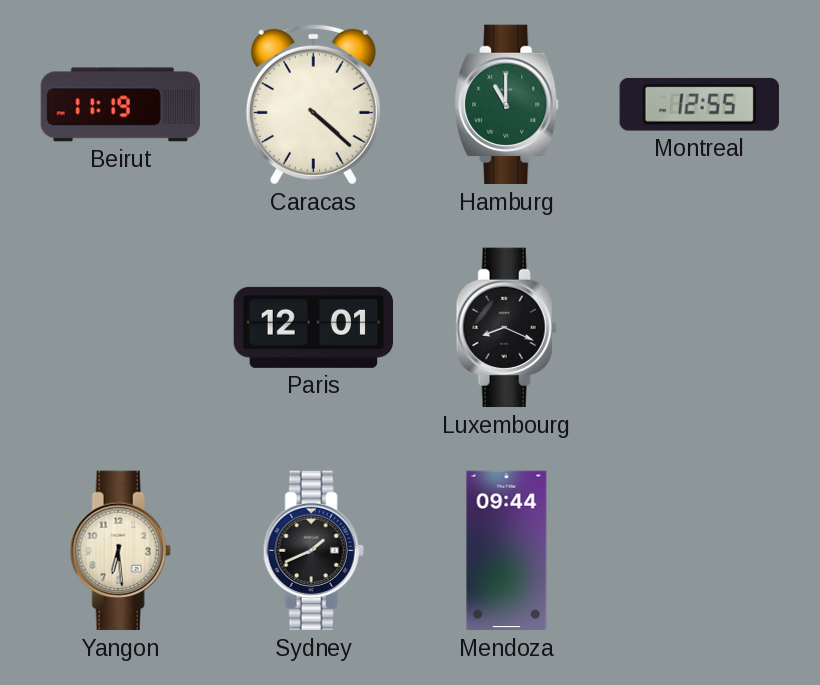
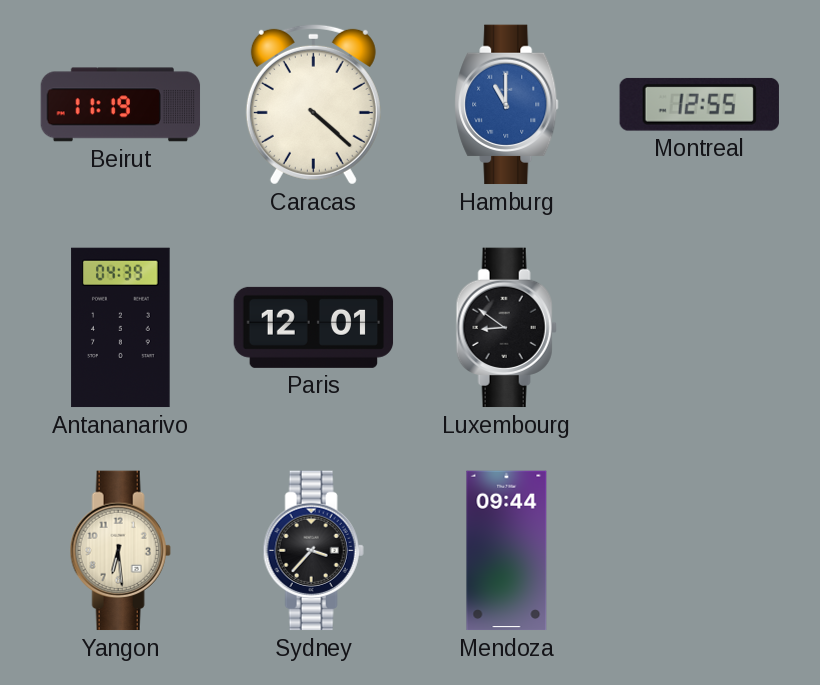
Hamburg dial: green -> blue (507, 105)
Antananarivo: none -> 04:39 (121, 328)
Luxembourg: 8:19 -> 8:51 (506, 328)
Sydney: 1:41 -> 3:37 (313, 551)
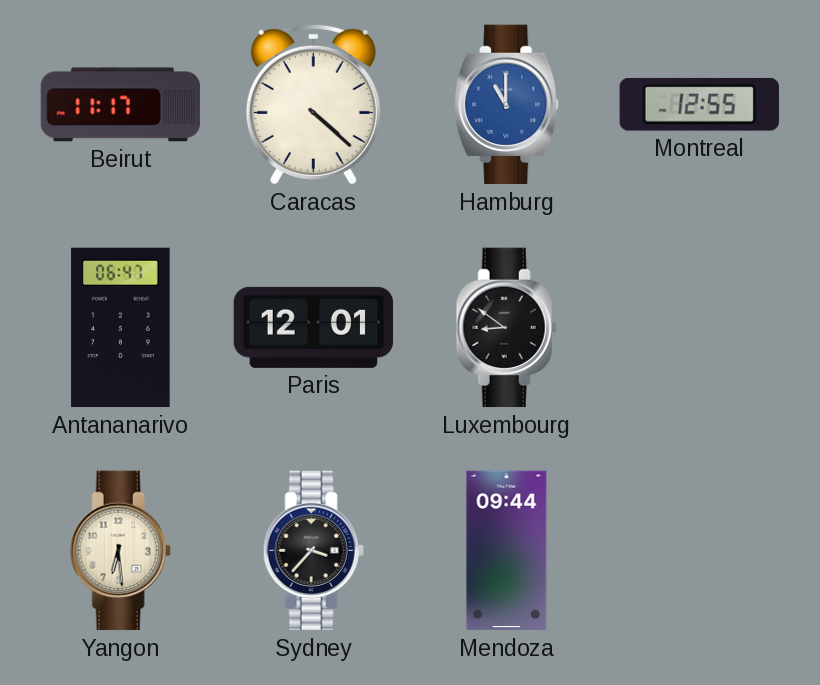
Beirut: 11:19 -> 11:17 (121, 105)
Antananarivo: 04:39 -> 06:47 (121, 328)
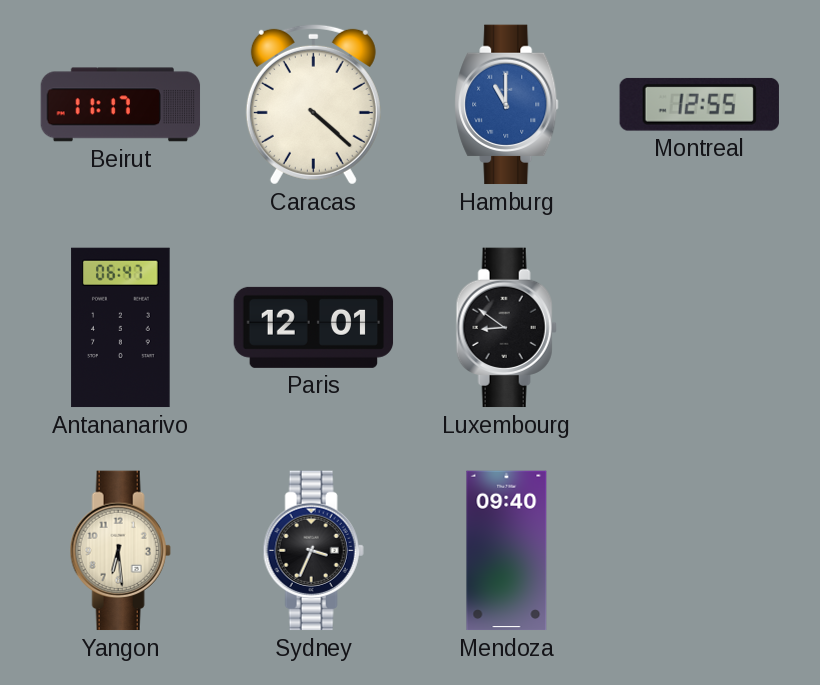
Sydney: 3:37 -> 3:34 (313, 551)
Mendoza: 09:44 -> 09:40 (507, 551)
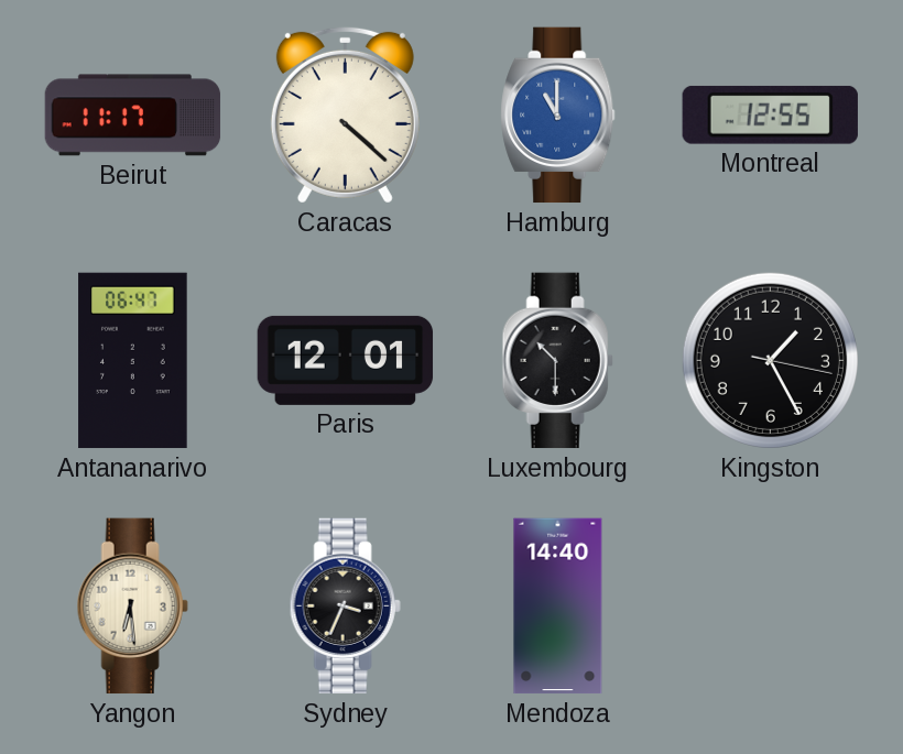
Luxembourg: 8:51 -> 10:30 (557, 361)
Kingston: none -> 1:25 (770, 360)
Mendoza: 09:40 -> 14:40 (558, 607)
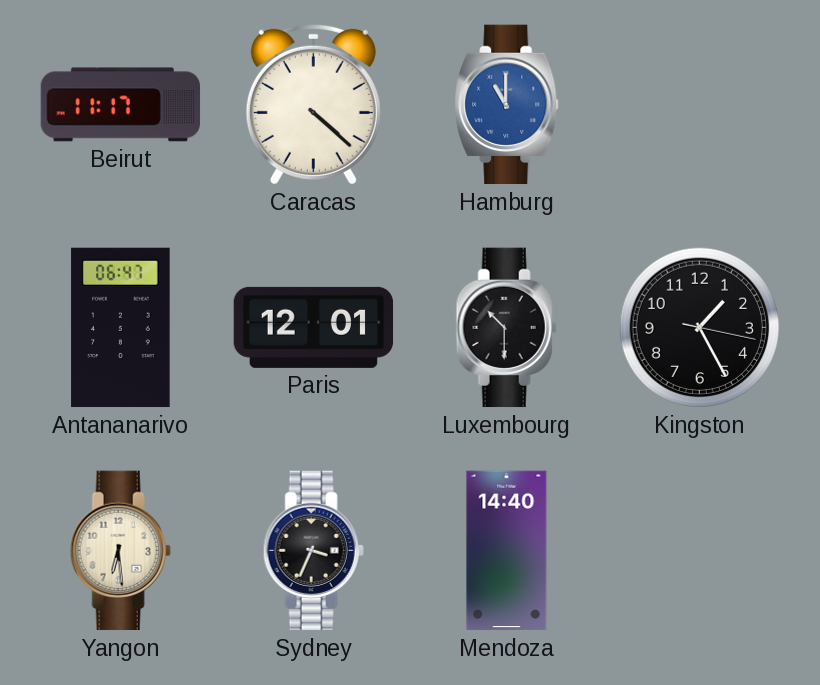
Montreal: 12:55 -> none (770, 114)
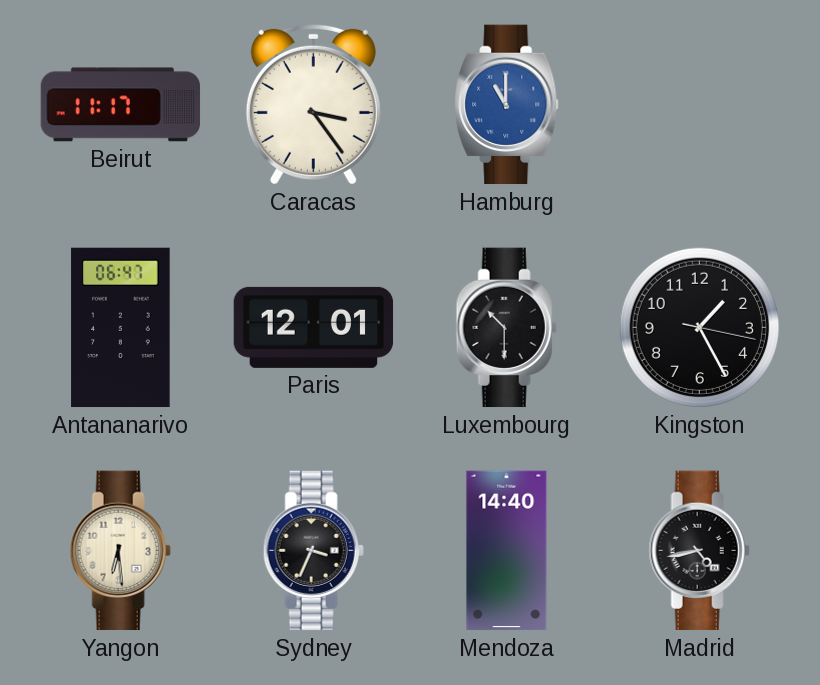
Caracas: 4:22 -> 3:24 (313, 104)
Madrid: none -> 4:43 (699, 551)
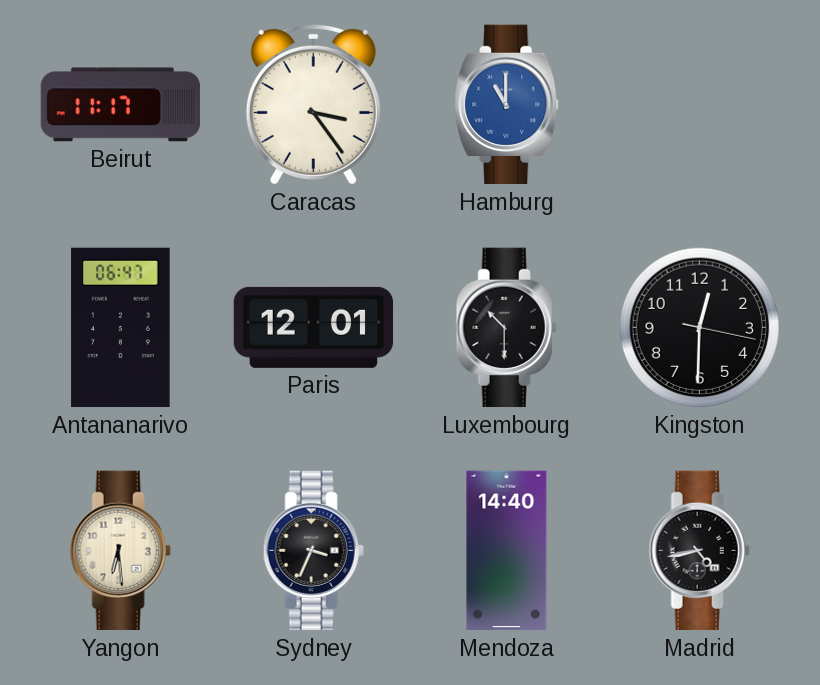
Kingston: 1:25 -> 12:30 (699, 327)
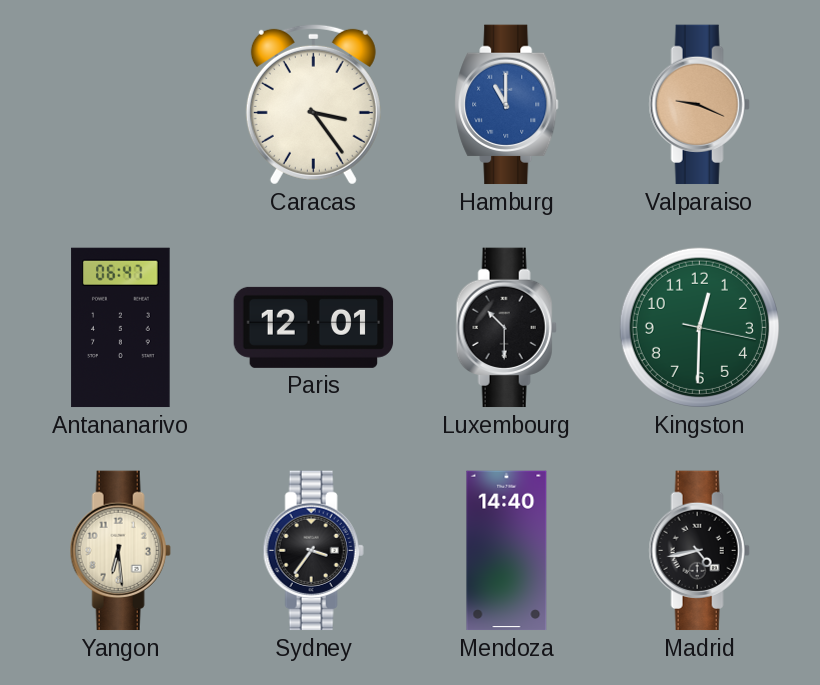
Beirut: 11:17 -> none (121, 105)
Valparaiso: none -> 9:19 (699, 105)
Kingston dial: black -> green (699, 327)
Sydney: 3:34 -> 3:36 (313, 551)
